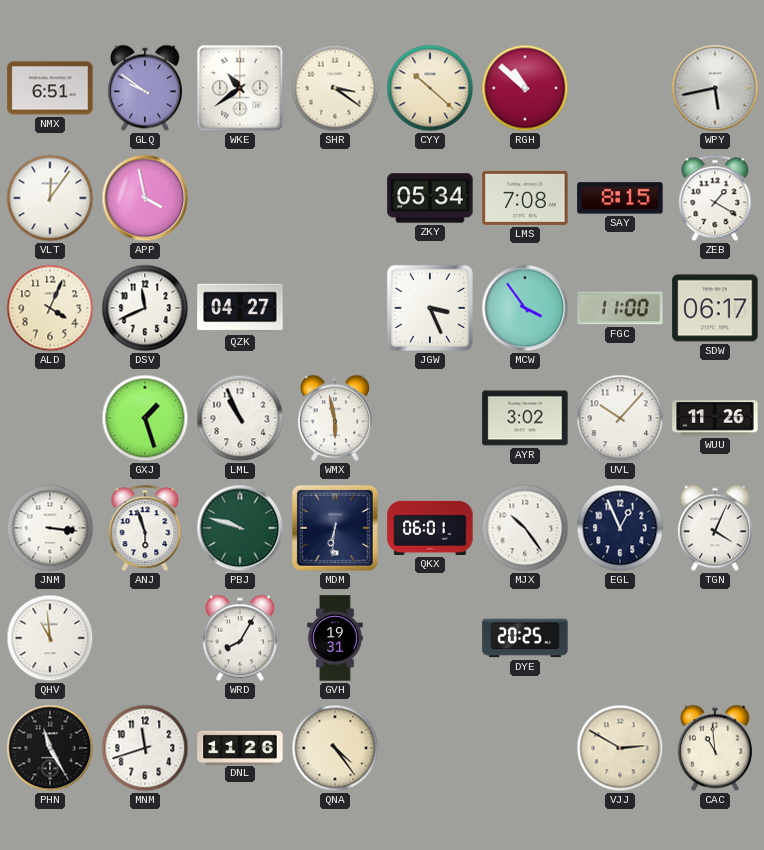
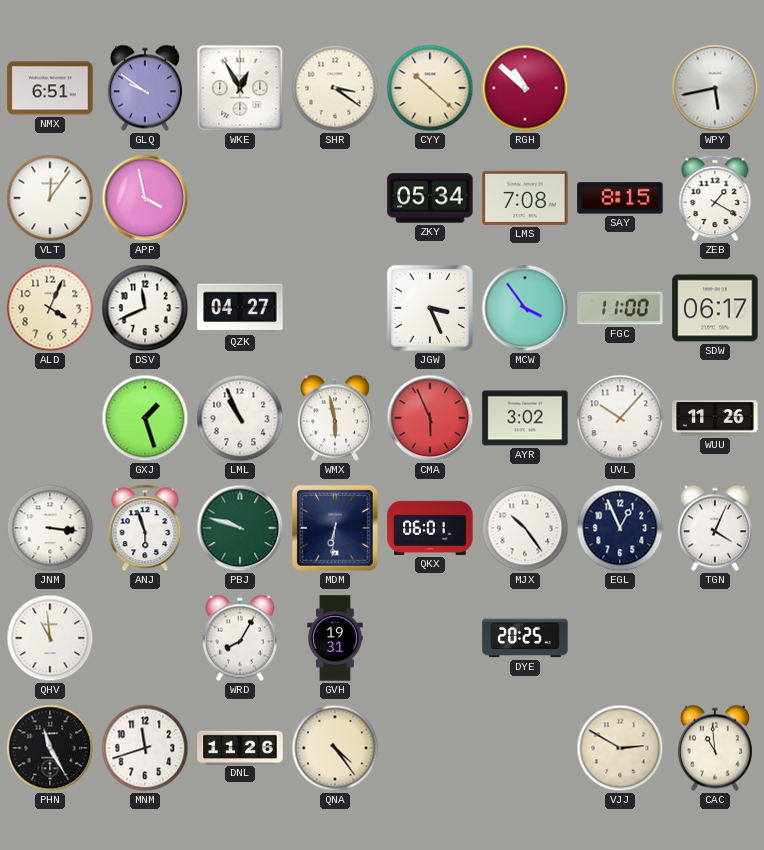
WKE: 10:39 -> 12:55 (240, 88)
CMA: none -> 5:56 (430, 418)
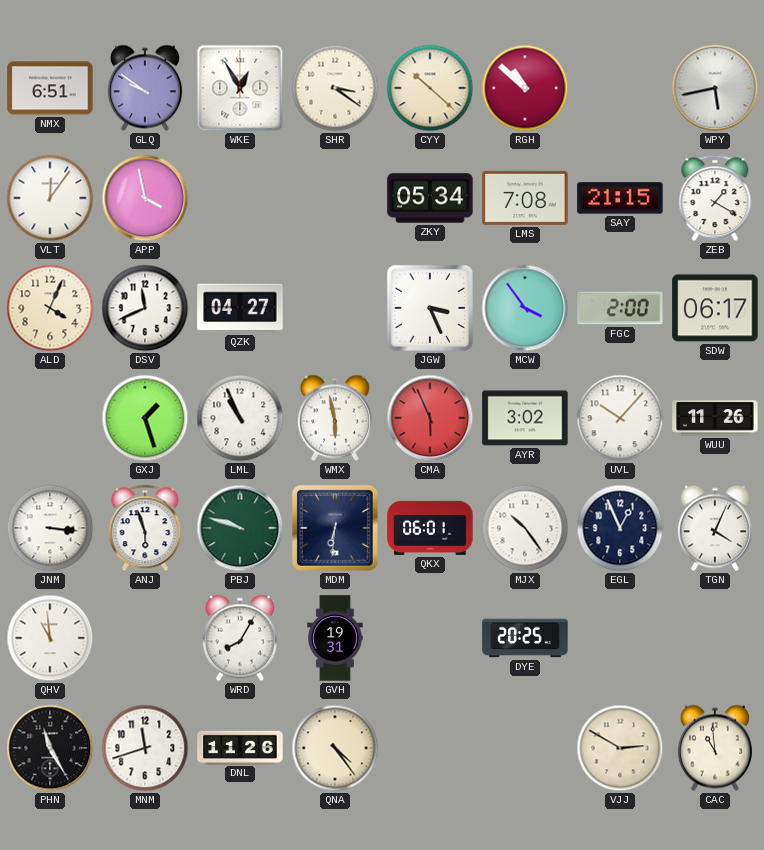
SAY: 8:15 -> 21:15 (620, 198)
FGC: 11:00 -> 2:00 (620, 308)
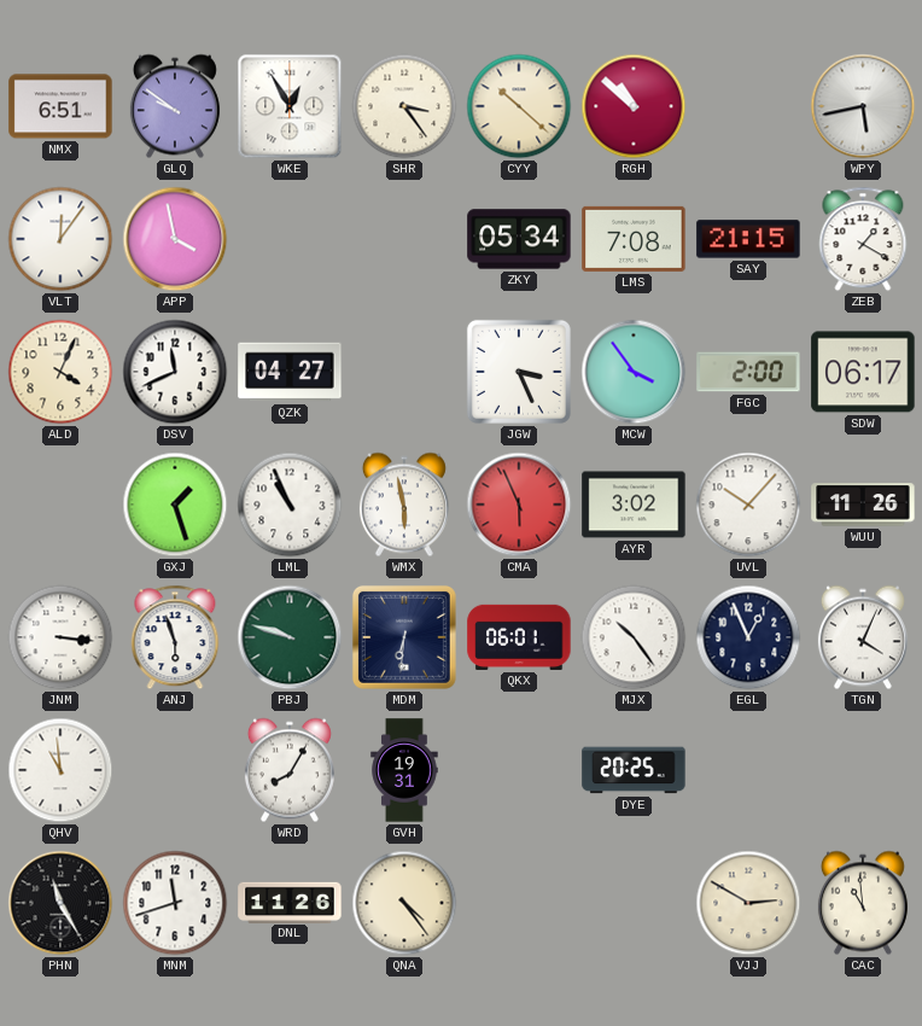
SHR: 3:21 -> 3:24 (404, 106)
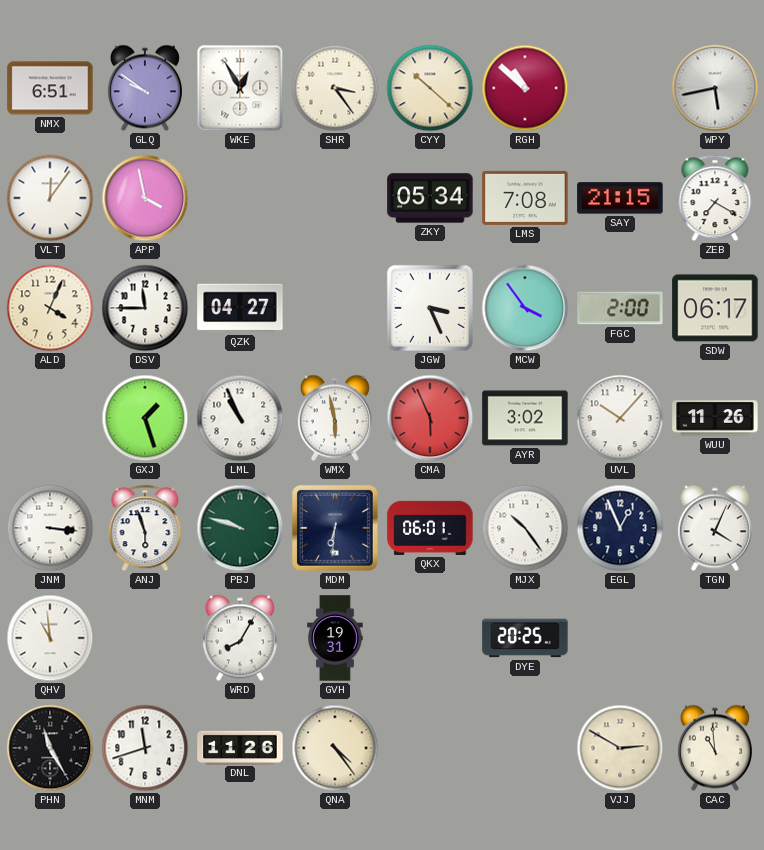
ZEB: 1:20 -> 7:20 (715, 198)
DSV: 11:41 -> 11:45 (145, 308)
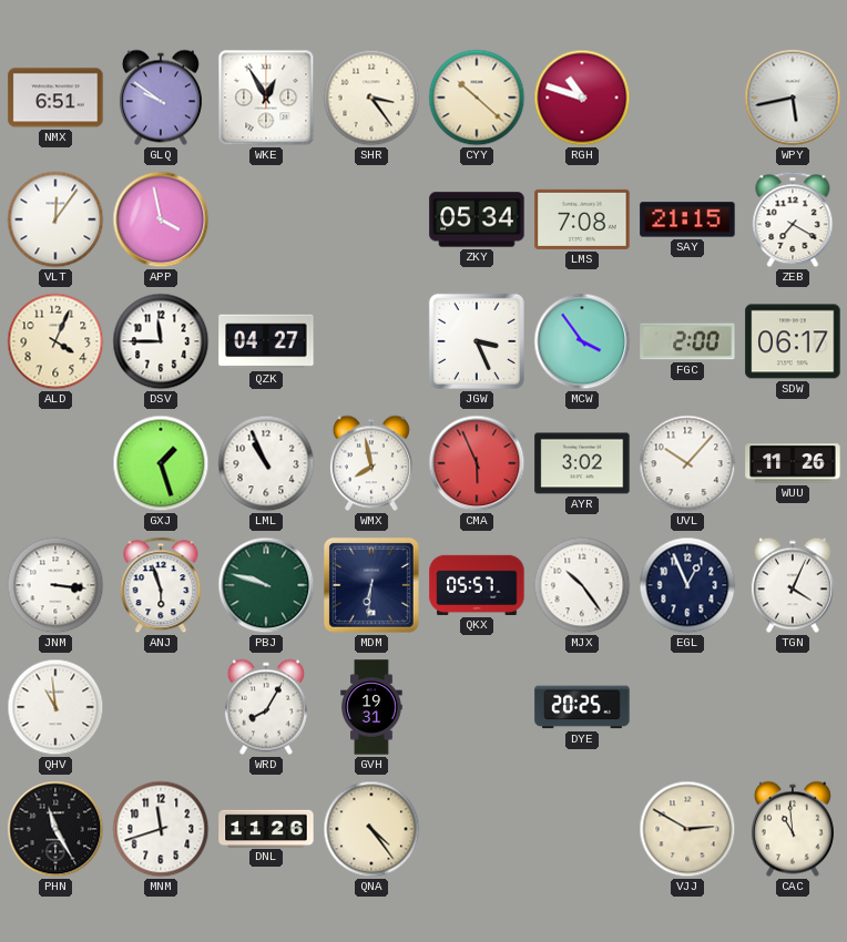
RGH: 10:52 -> 10:48 (582, 98)
WMX: 5:58 -> 7:58 (371, 463)
QKX: 06:01 -> 05:57 (477, 585)
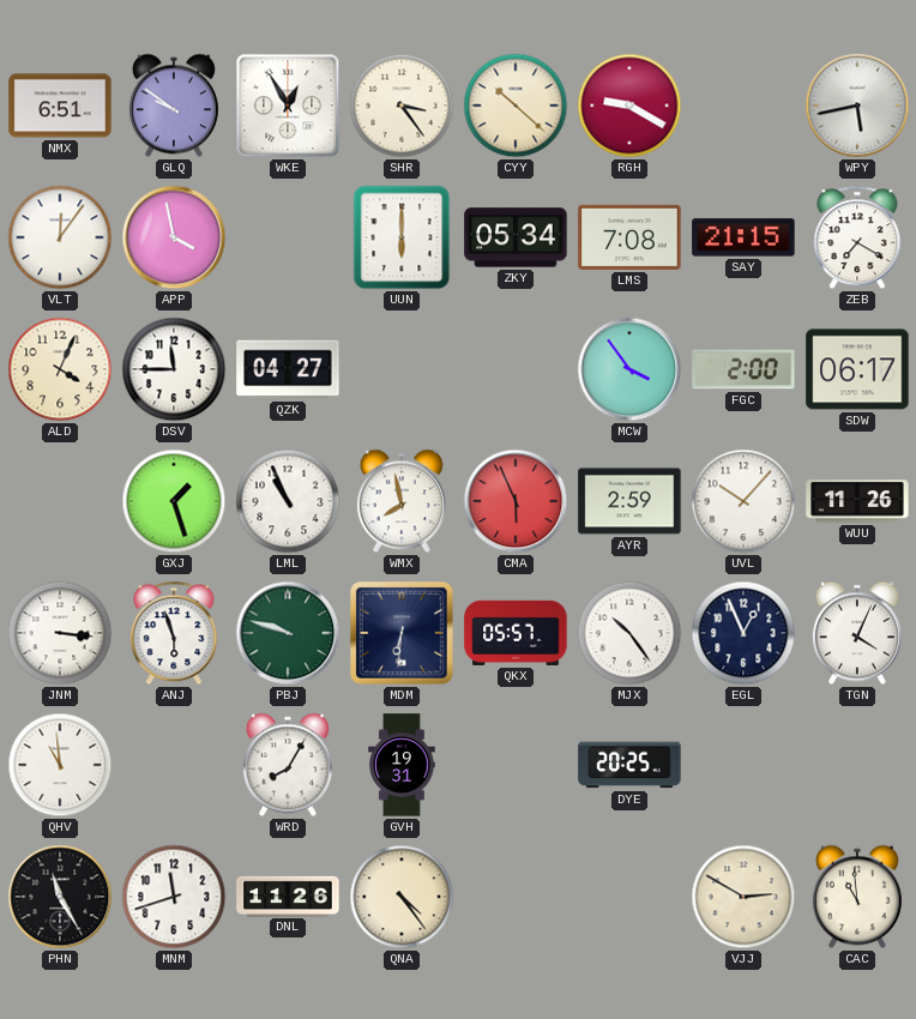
RGH: 10:48 -> 9:20 (629, 105)
UUN: none -> 6:00 (402, 237)
JGW: 3:26 -> none (477, 341)
AYR: 3:02 -> 2:59 (629, 501)
